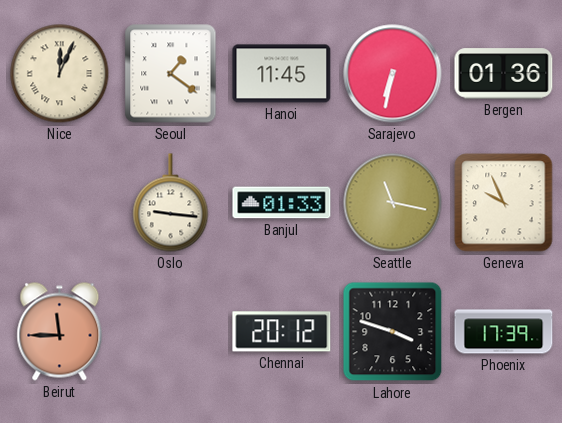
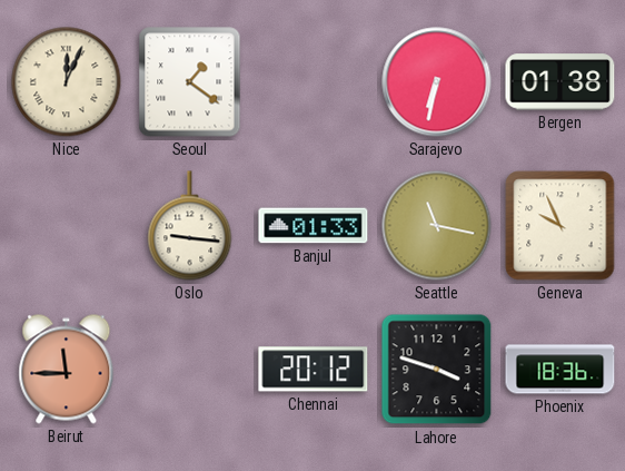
Hanoi: 11:45 -> none (282, 74)
Bergen: 01:36 -> 01:38 (560, 82)
Phoenix: 17:39 -> 18:36 (560, 370)
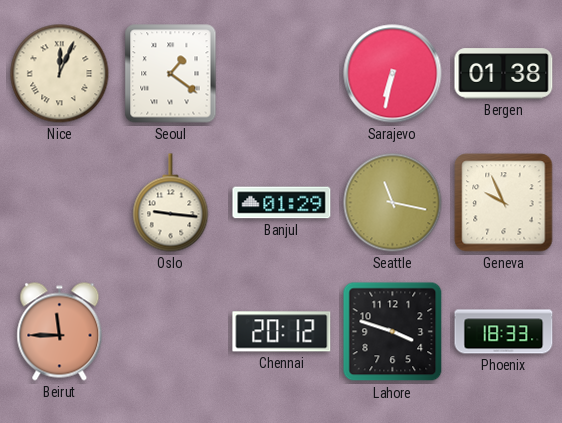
Banjul: 01:33 -> 01:29 (282, 203)
Phoenix: 18:36 -> 18:33 (504, 332)
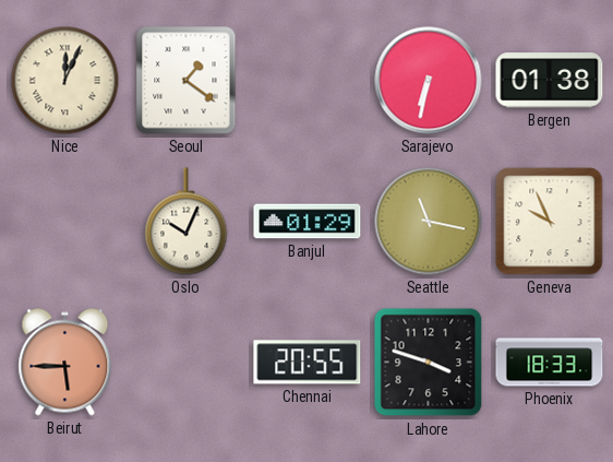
Oslo: 9:16 -> 10:04 (187, 222)
Beirut: 11:45 -> 5:45 (65, 363)
Chennai: 20:12 -> 20:55 (308, 363)
